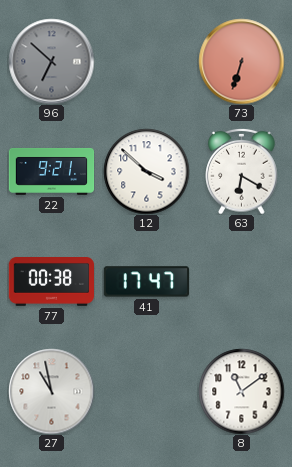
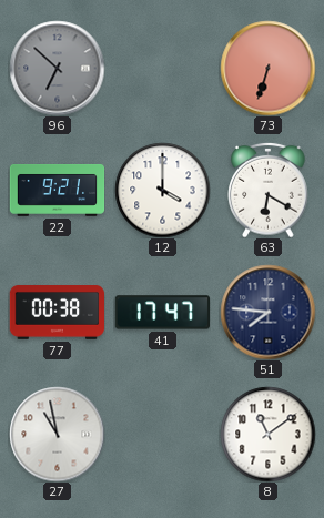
12: 3:52 -> 4:00 (162, 190)
51: none -> 7:46 (267, 312)
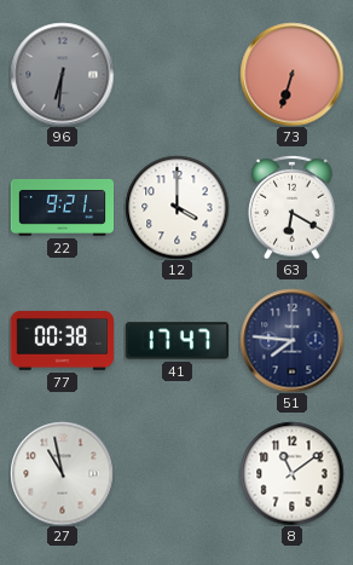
96: 6:52 -> 6:31 (62, 74)
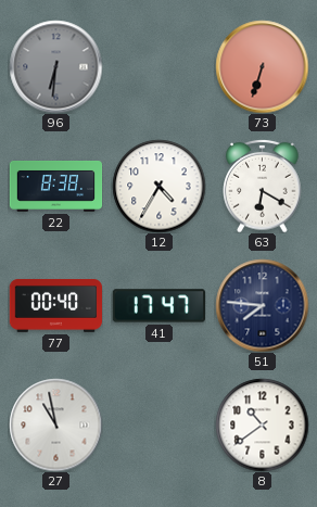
22: 9:21 -> 8:38 (55, 187)
12: 4:00 -> 4:35 (158, 186)
77: 00:38 -> 00:40 (55, 306)
8: 11:09 -> 10:39 (262, 424)
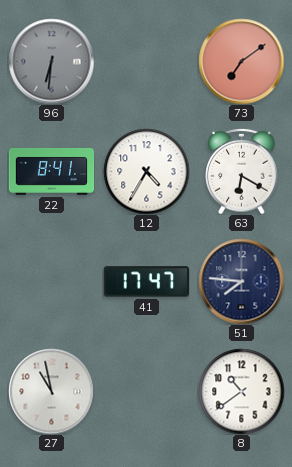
73: 6:33 -> 7:09 (241, 61)
22: 8:38 -> 8:41 (51, 172)
77: 00:40 -> none (55, 306)
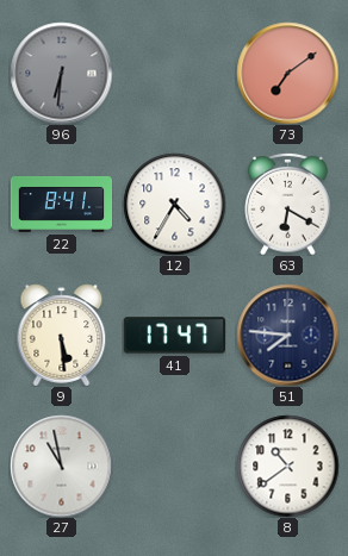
9: none -> 5:29 (62, 335)
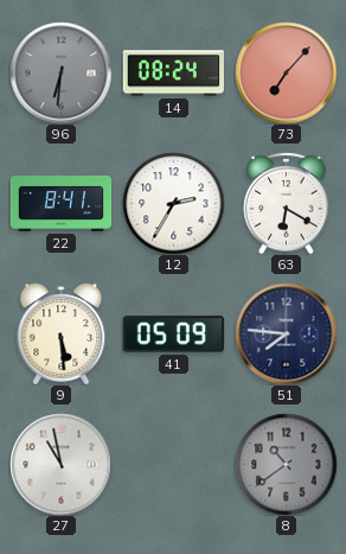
14: none -> 08:24 (173, 74)
73: 7:09 -> 7:07 (286, 72)
12: 4:35 -> 2:35 (173, 203)
41: 17:47 -> 05:09 (173, 335)
8 dial: white -> grey (286, 464)
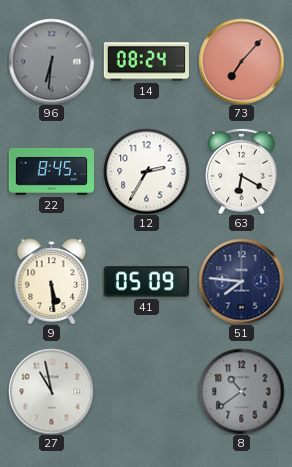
22: 8:41 -> 8:45 (51, 172)
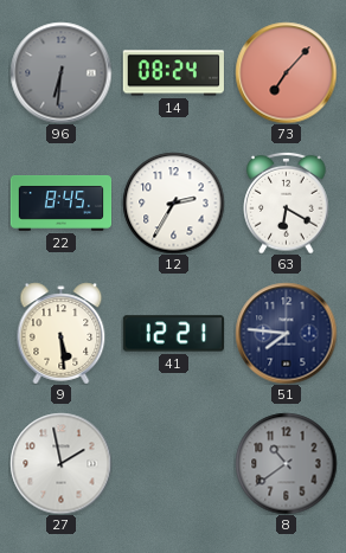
41: 05:09 -> 12:21 (173, 334)
27: 10:58 -> 1:58 (60, 463)
